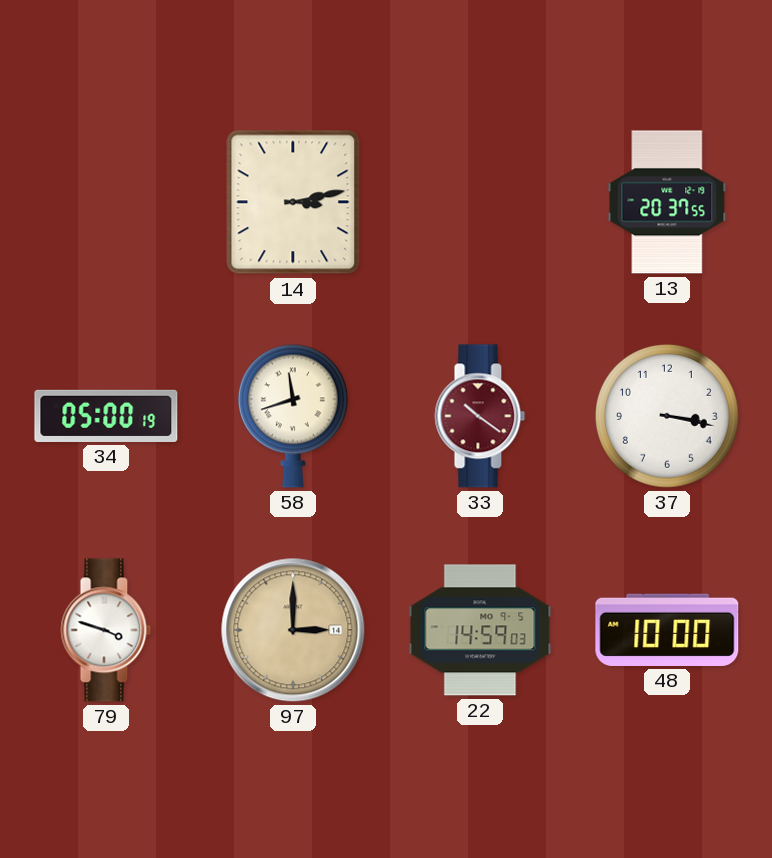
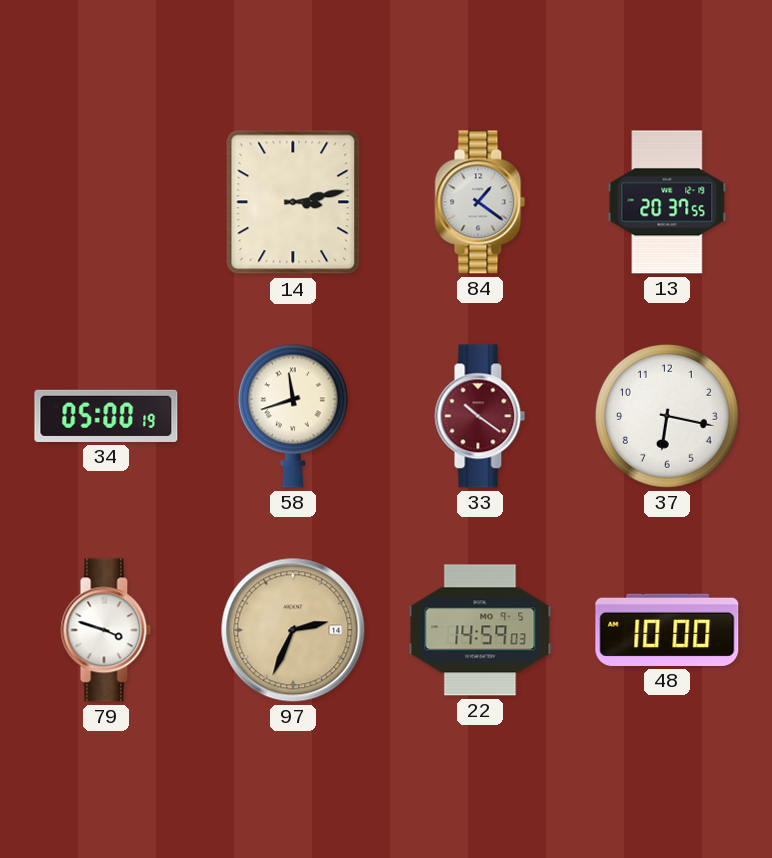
84: none -> 1:21 (480, 202)
37: 3:17 -> 6:17 (667, 416)
97: 3:00 -> 2:34 (293, 630)
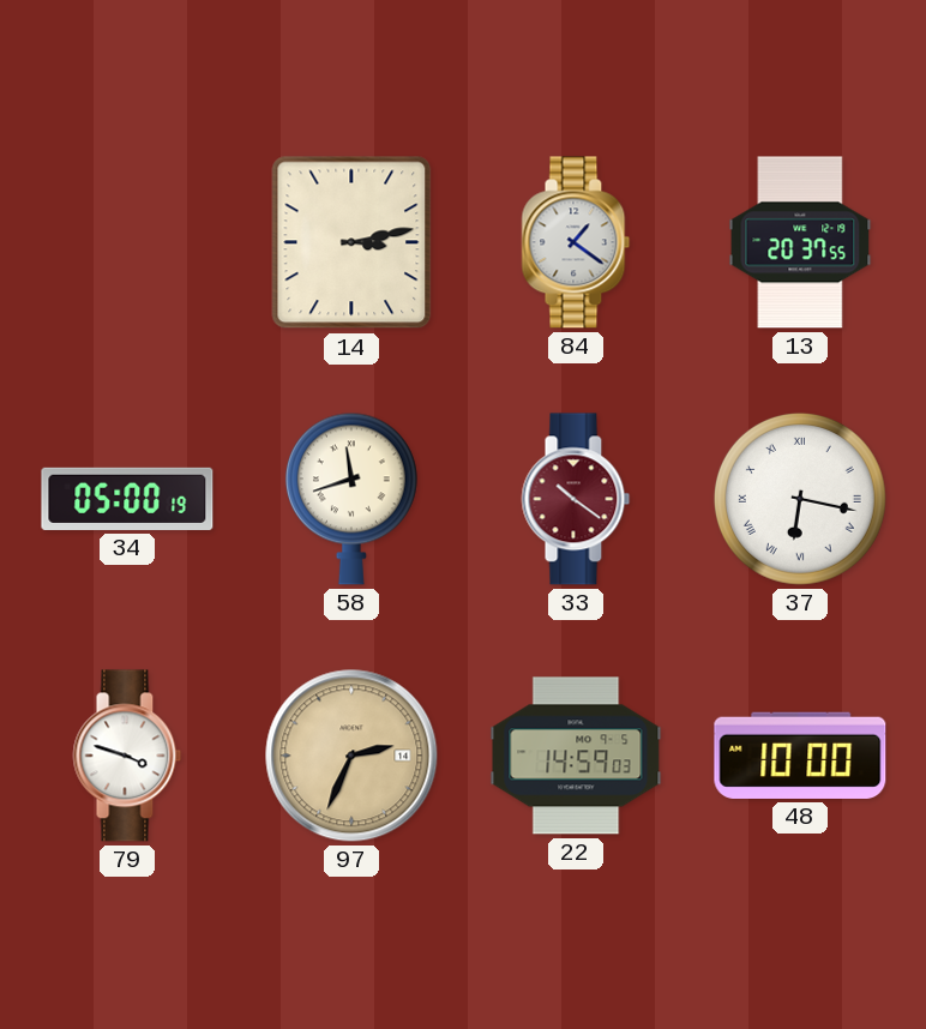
37 numerals: Arabic -> Roman (800, 499)
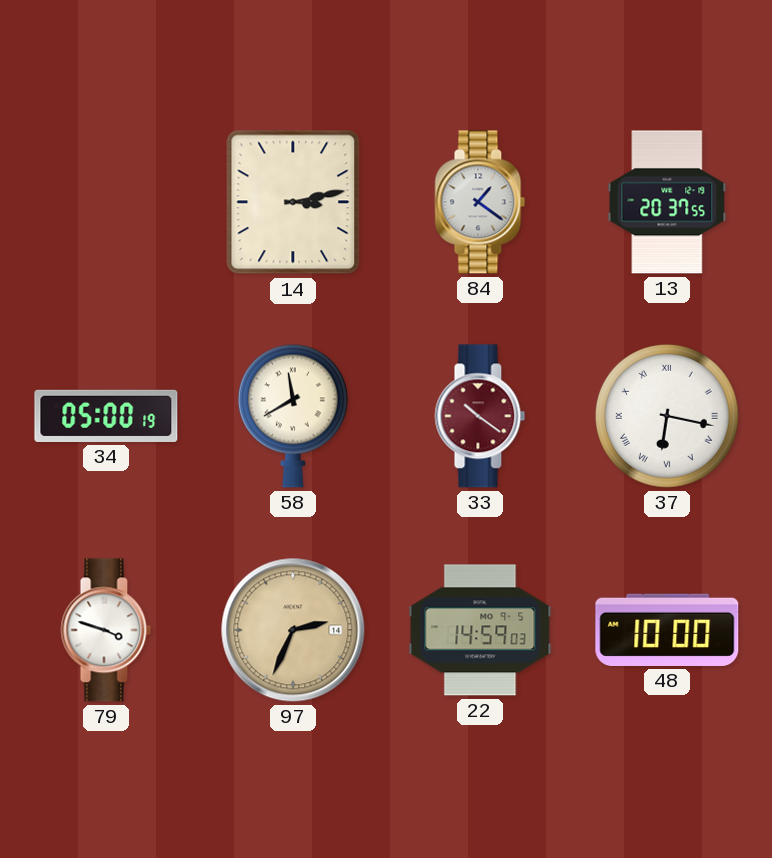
58: 11:42 -> 11:40 (293, 416)
